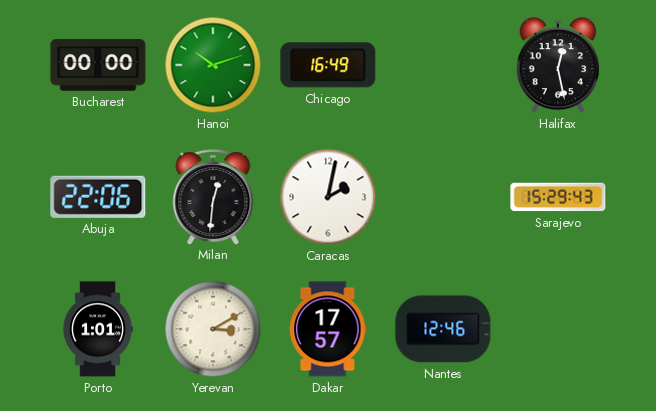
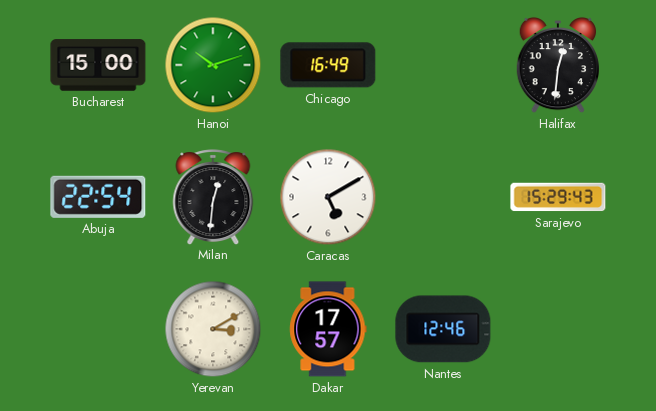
Bucharest: 00:00 -> 15:00 (98, 65)
Halifax: 12:28 -> 12:31 (557, 65)
Abuja: 22:06 -> 22:54 (98, 197)
Caracas: 2:02 -> 5:10 (328, 197)
Porto: 1:01 -> none (98, 329)
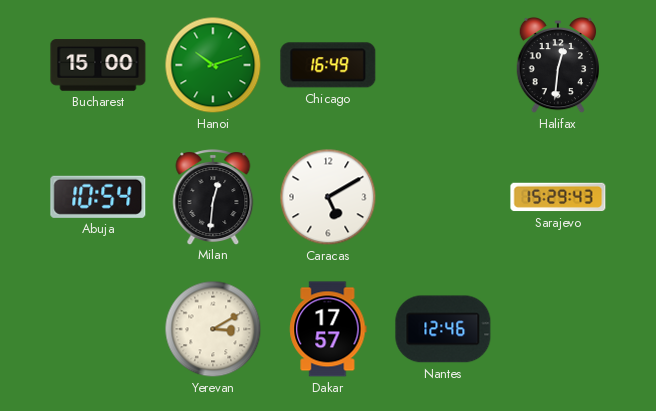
Abuja: 22:54 -> 10:54 (98, 197)
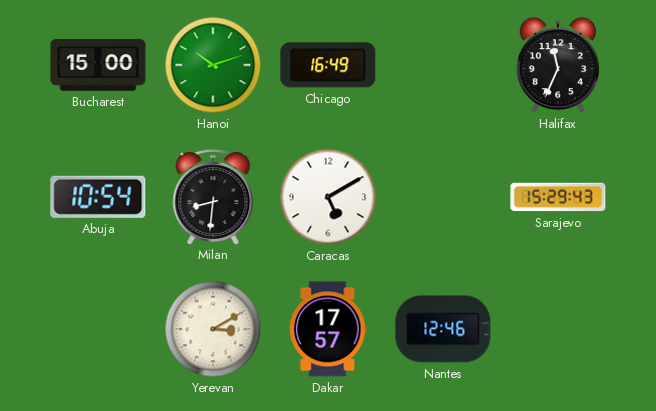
Halifax: 12:31 -> 11:34 (557, 65)
Milan: 12:31 -> 8:31 (213, 197)
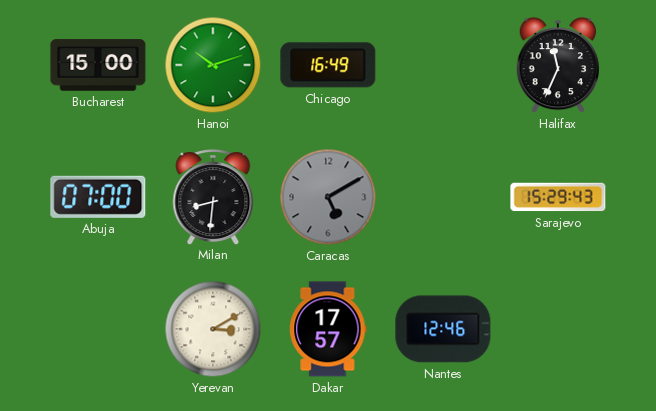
Abuja: 10:54 -> 07:00 (98, 197)
Caracas dial: white -> grey (328, 197)
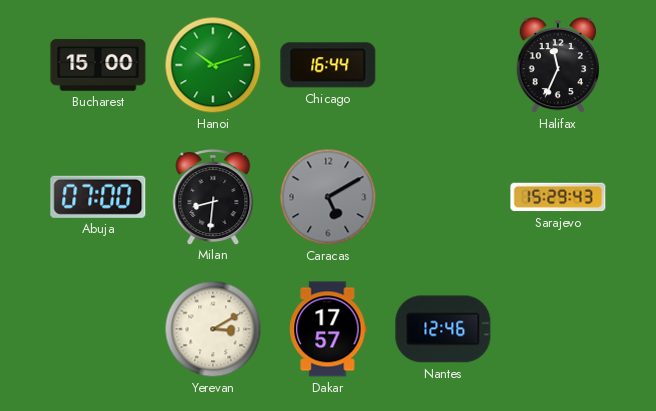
Chicago: 16:49 -> 16:44 (328, 65)
